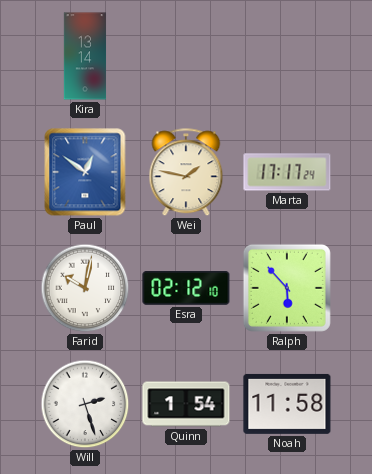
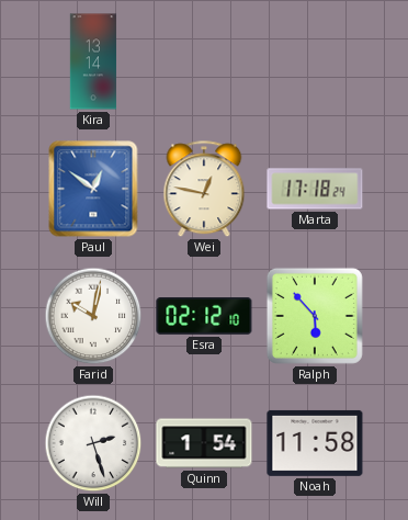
Wei: 1:47 -> 12:47 (204, 190)
Marta: 17:17 -> 17:18 (315, 189)
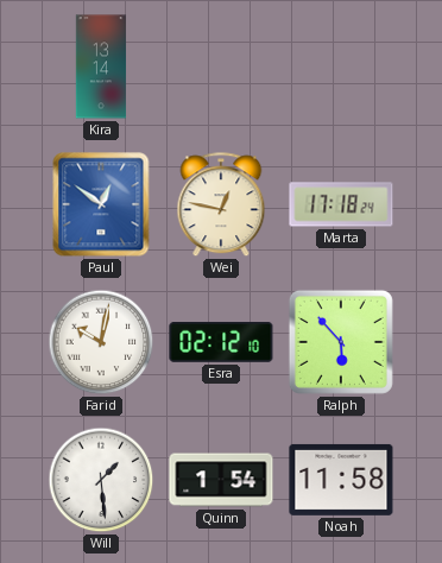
Will: 2:27 -> 1:29 (101, 480)
